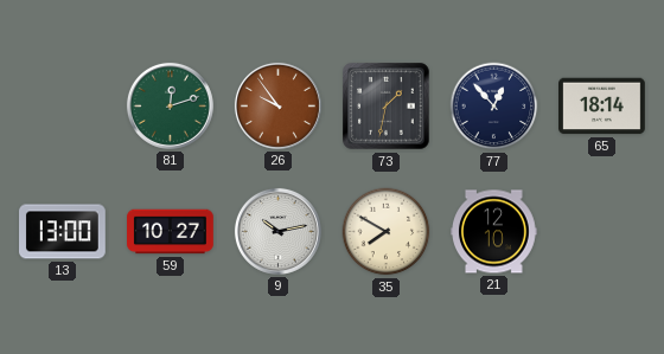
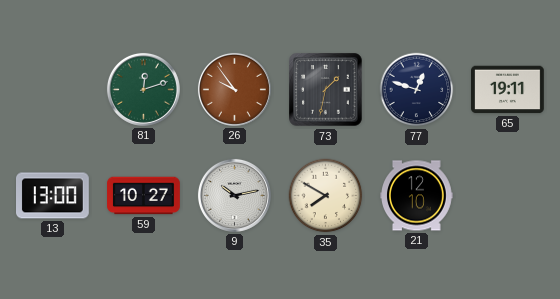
77: 12:53 -> 12:48 (417, 90)
65: 18:14 -> 19:11 (508, 90)
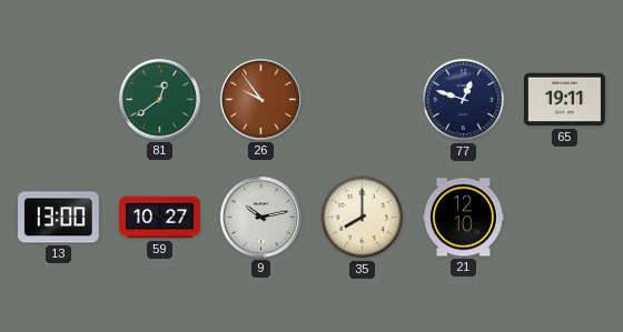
81: 12:12 -> 12:39 (159, 99)
73: 1:32 -> none (326, 90)
35: 7:50 -> 8:00 (363, 218)
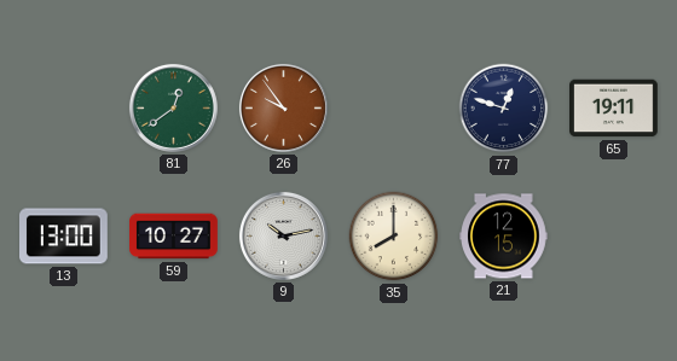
21: 12:10 -> 12:15 (504, 237)
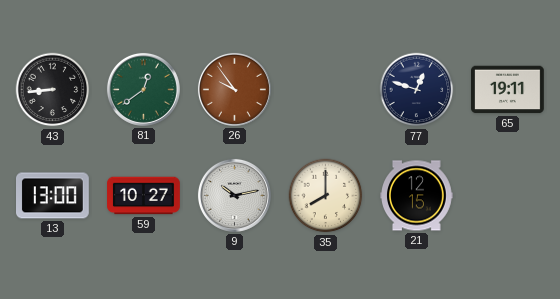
43: none -> 8:44 (53, 90)
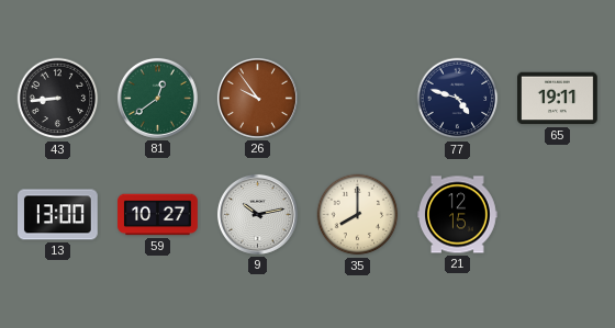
77: 12:48 -> 4:48 (458, 99)
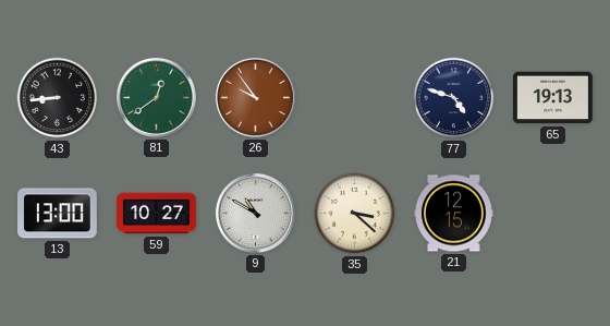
65: 19:11 -> 19:13 (553, 98)
9: 10:13 -> 10:50 (255, 213)
35: 8:00 -> 3:22 (355, 214)
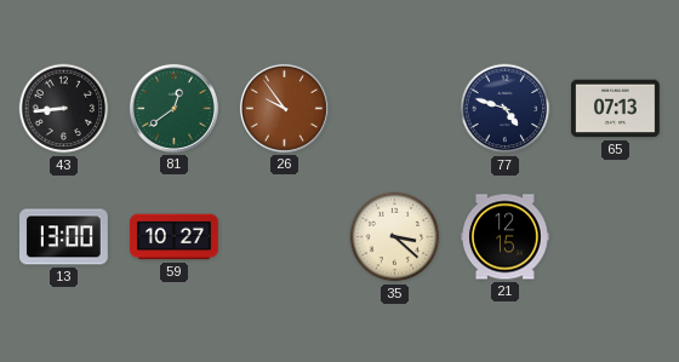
65: 19:13 -> 07:13 (616, 109)
9: 10:50 -> none (255, 213)
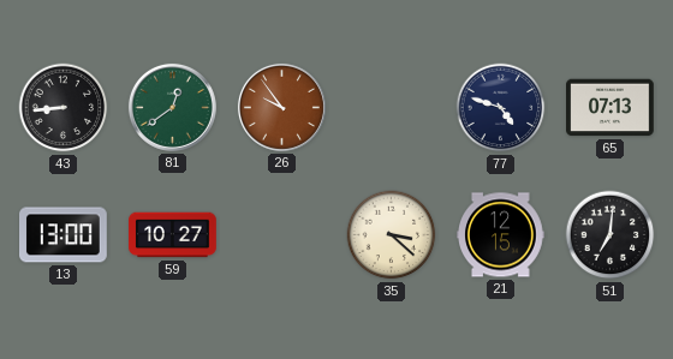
51: none -> 7:01 (611, 235)
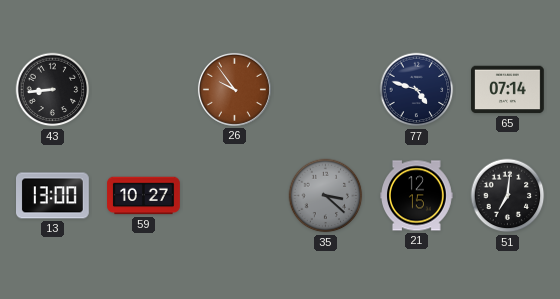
81: 12:39 -> none (172, 107)
65: 07:13 -> 07:14 (508, 90)
35 dial: cream -> grey (326, 196)
